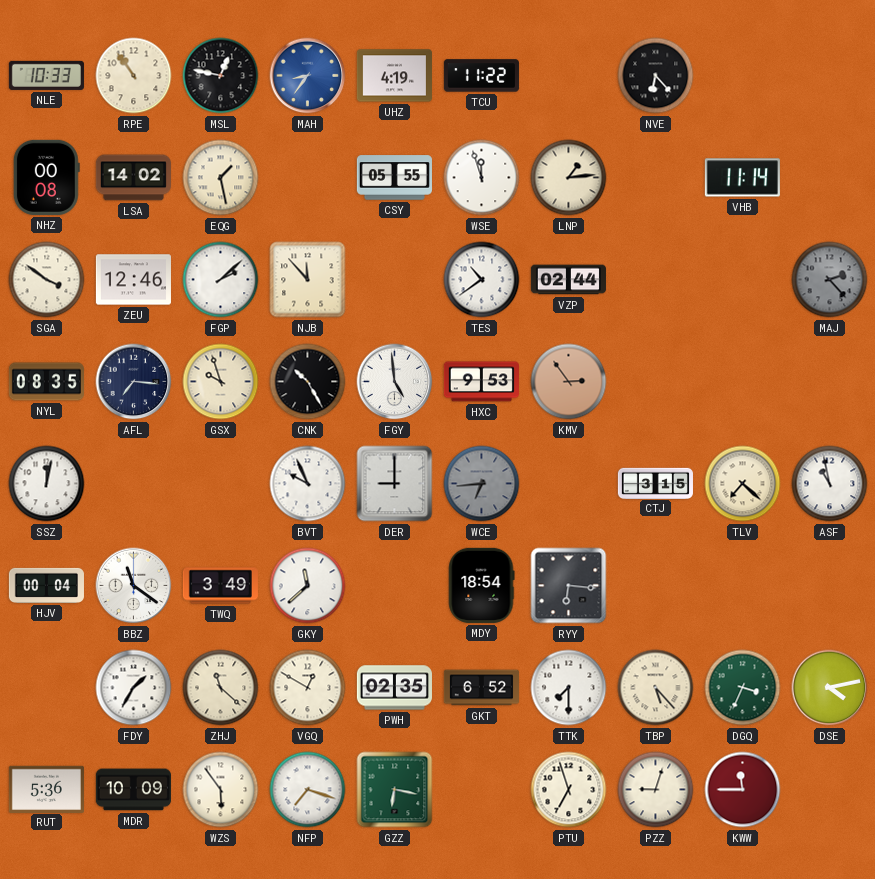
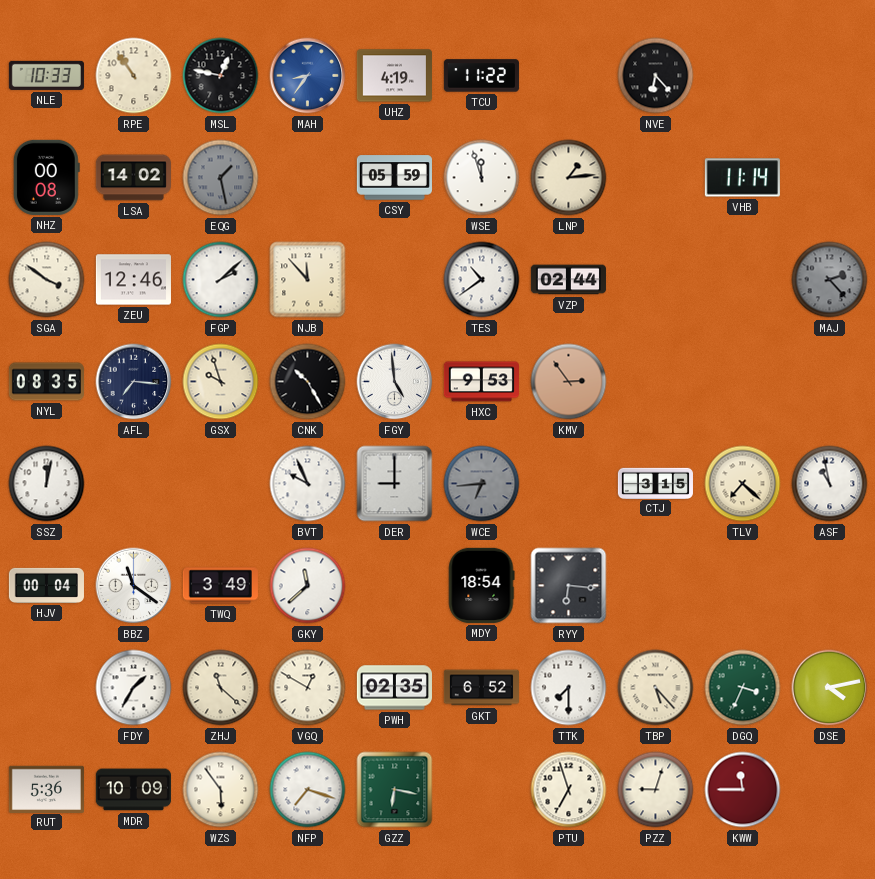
EQG dial: cream -> grey (221, 178)
CSY: 05:55 -> 05:59 (394, 178)
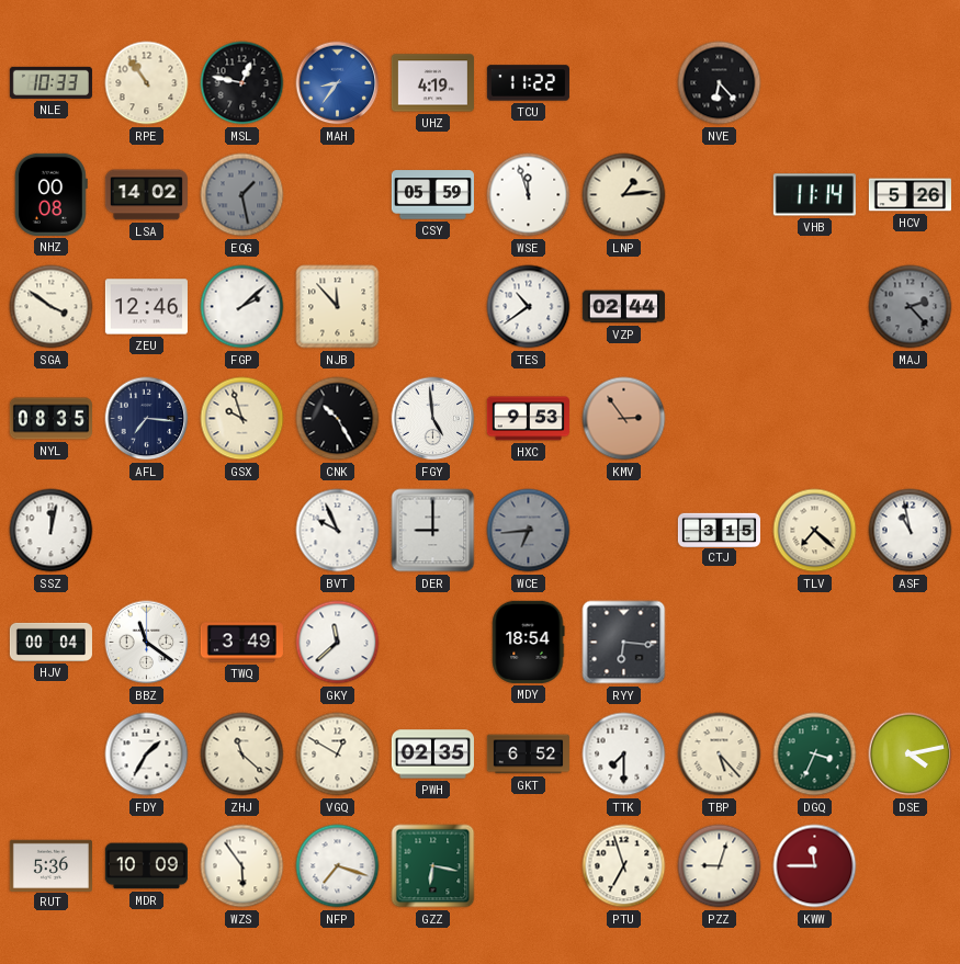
HCV: none -> 5:26 (910, 195)
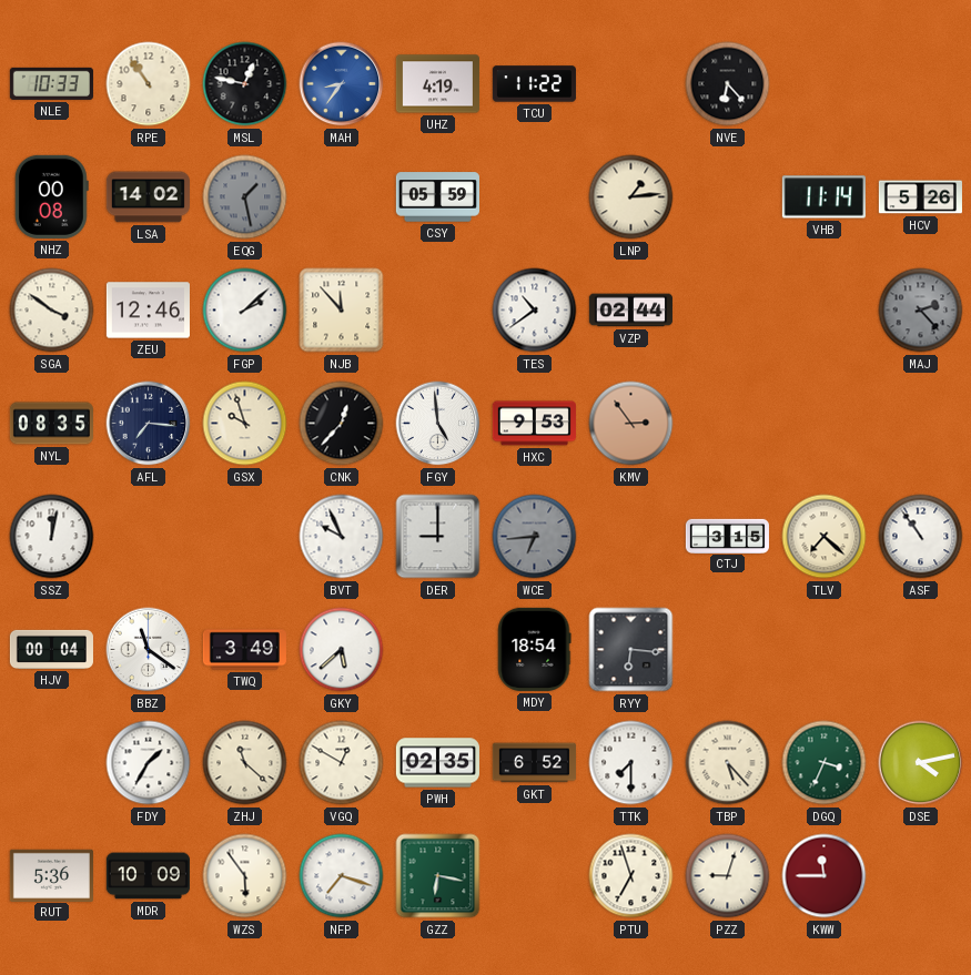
WSE: 11:57 -> none (529, 195)
CNK: 10:25 -> 12:37 (342, 424)
ASF: 10:58 -> 10:54 (921, 537)
GKY: 11:38 -> 5:38 (342, 650)
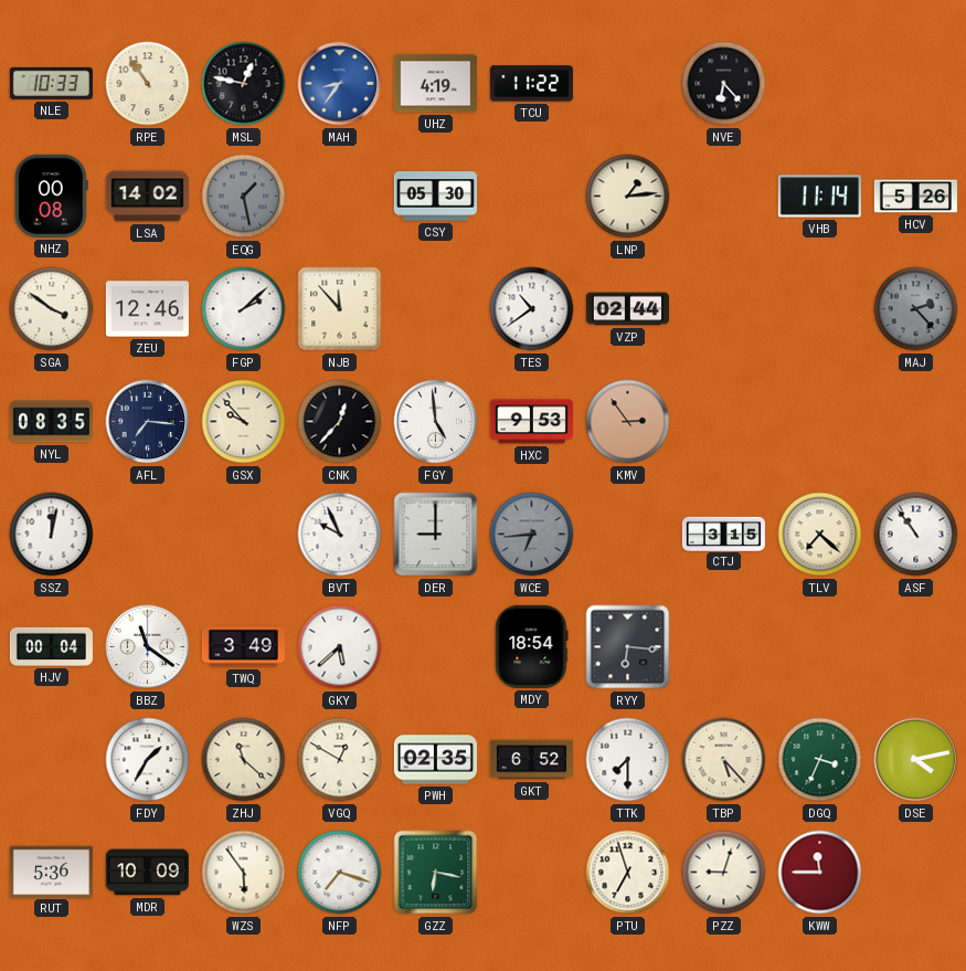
CSY: 05:59 -> 05:30 (435, 197)
GSX: 9:57 -> 9:53 (244, 422)
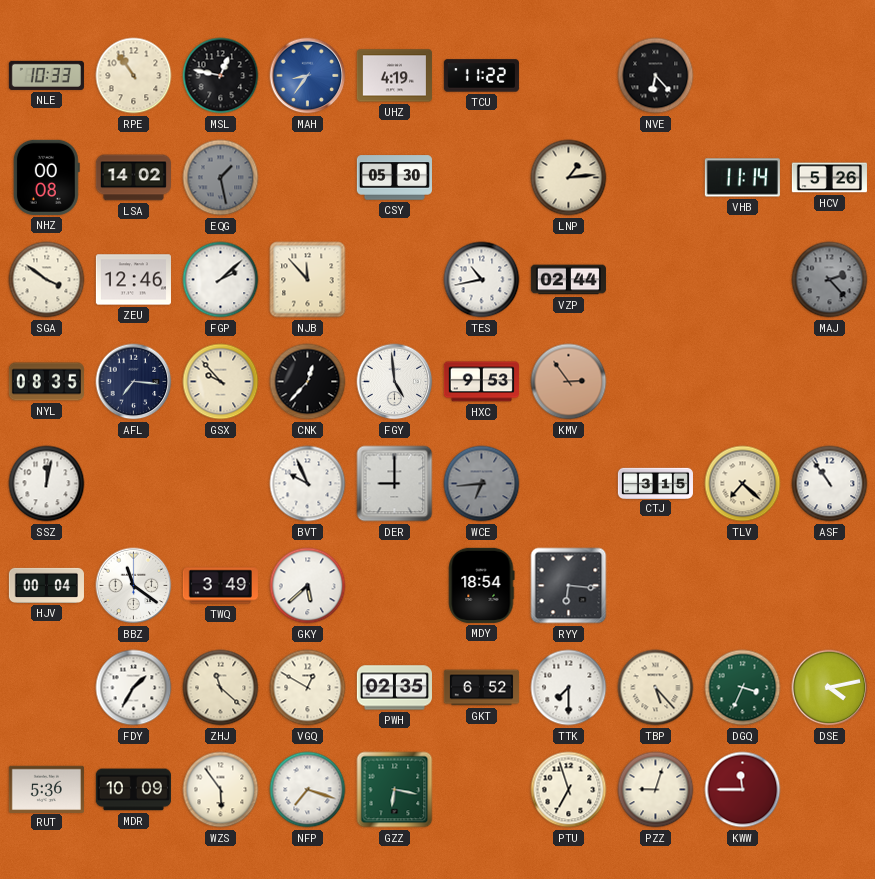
TES: 10:39 -> 10:43 (482, 280)
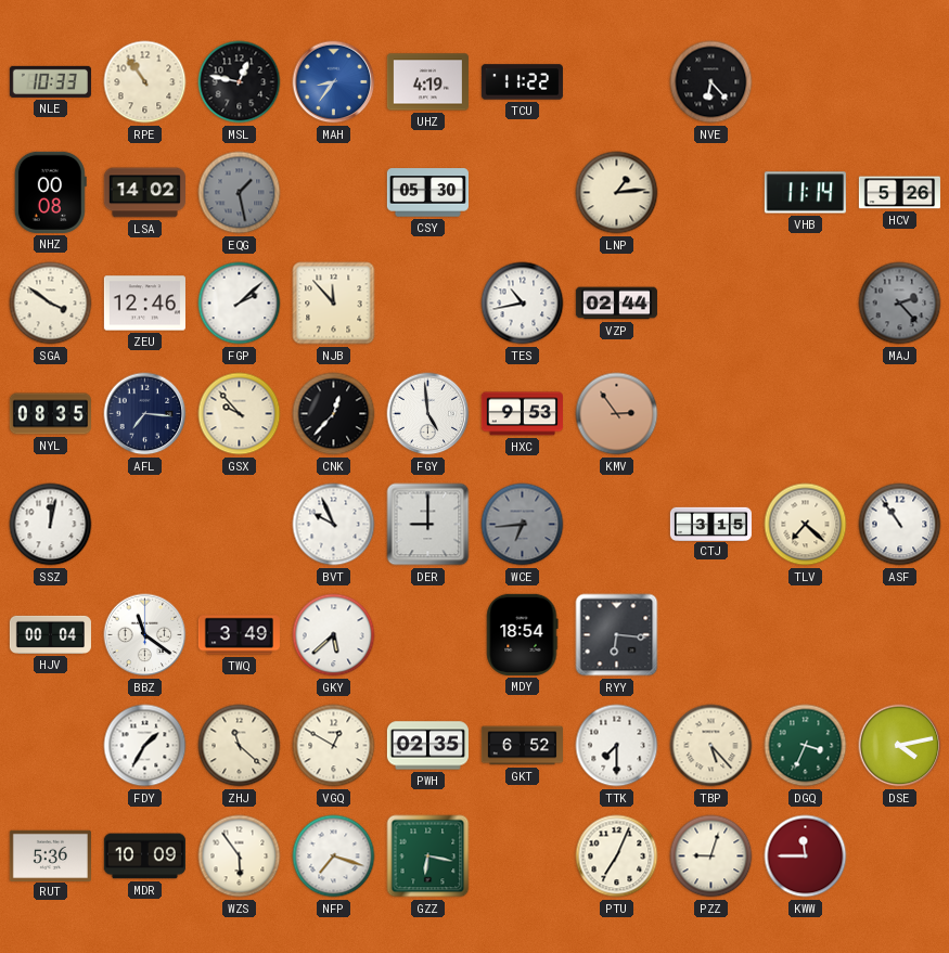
PTU: 6:57 -> 7:04 (617, 857)
